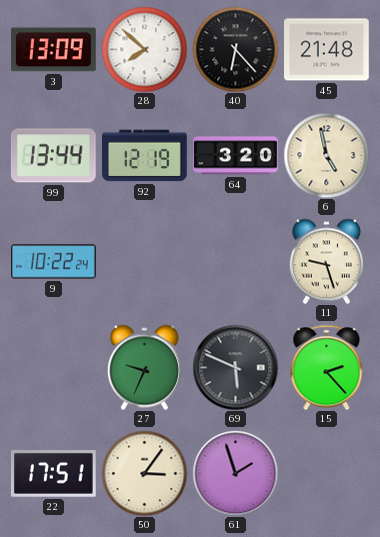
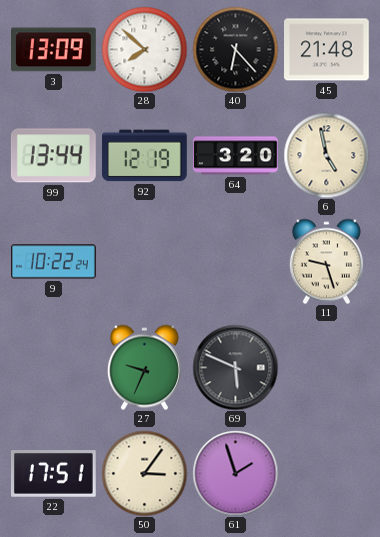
15: 2:23 -> none (327, 367)
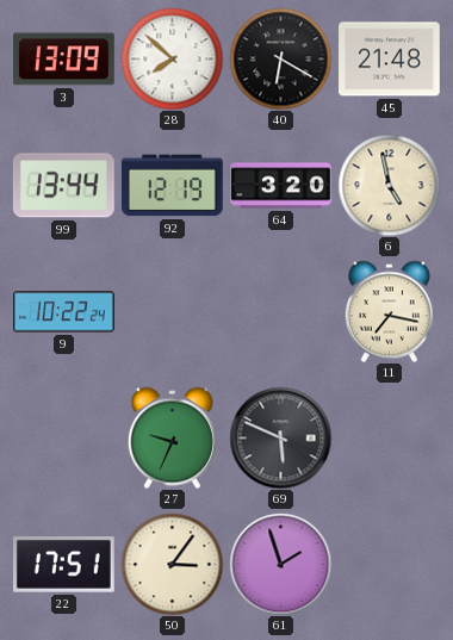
40: 6:23 -> 6:20 (280, 58)
11: 9:27 -> 7:17 (389, 311)
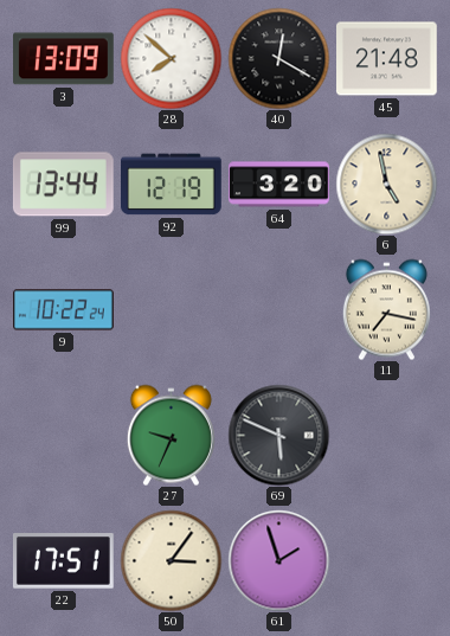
40: 6:20 -> 12:20 (278, 58)
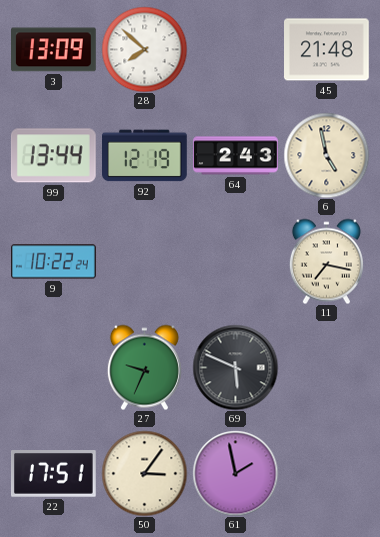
40: 12:20 -> none (278, 58)
64: 3:20 -> 2:43 (236, 156)
61: 1:57 -> 1:58 (235, 473)
